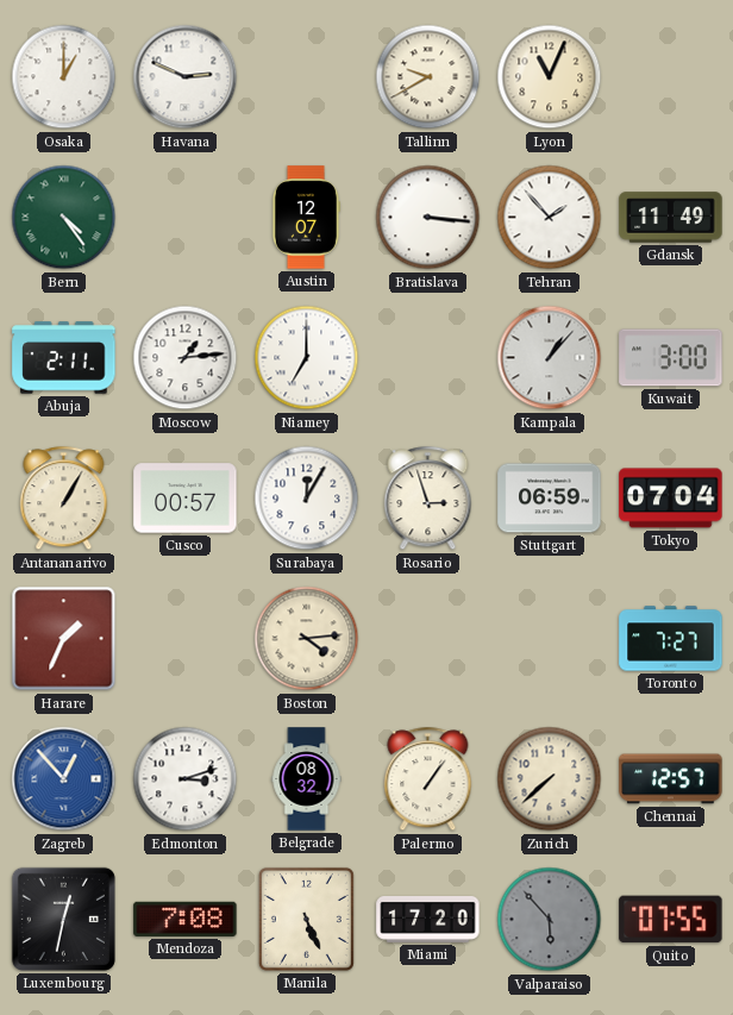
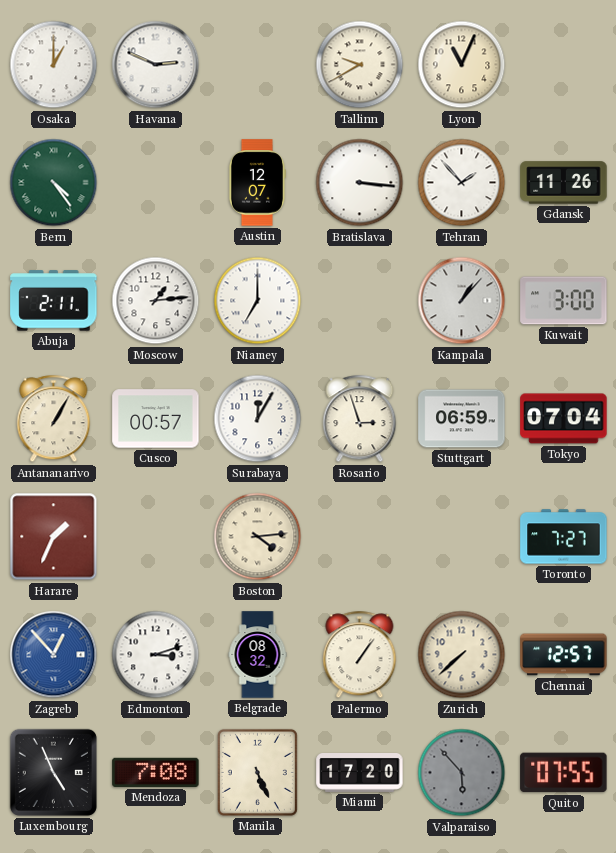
Gdansk: 11:49 -> 11:26 (564, 183)
Luxembourg: 12:32 -> 4:56 (53, 772)
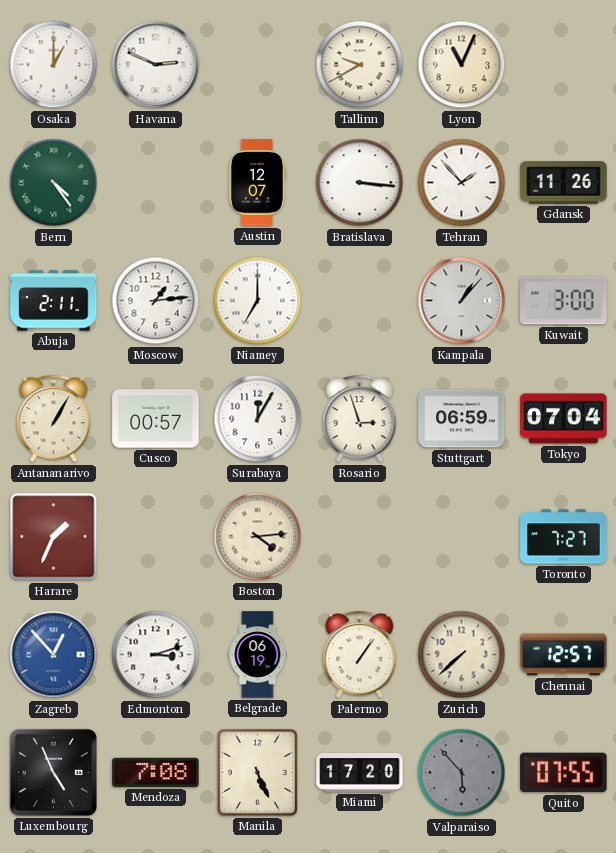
Belgrade: 08:32 -> 06:19 (258, 655)
